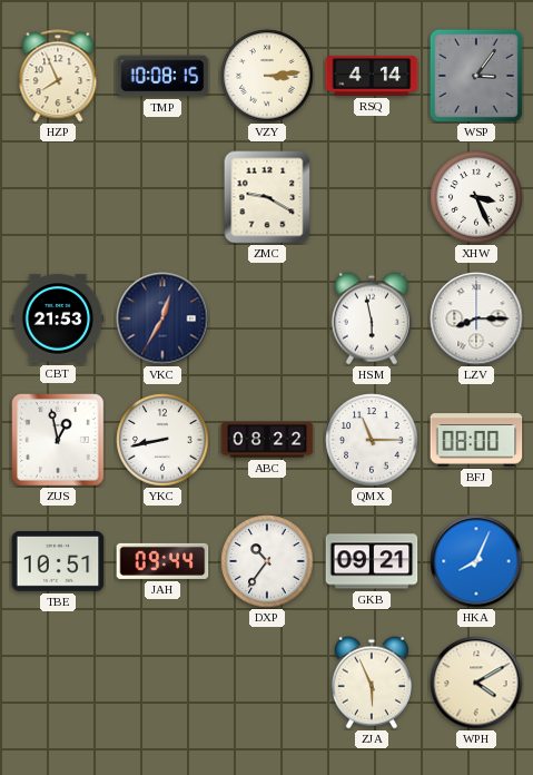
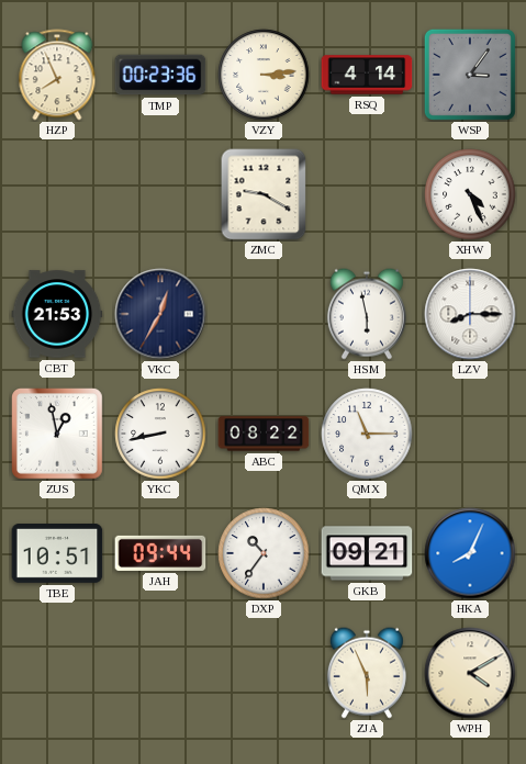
TMP: 10:08 -> 00:23 (160, 75)
XHW: 3:26 -> 4:26 (470, 194)
BFJ: 08:00 -> none (476, 440)
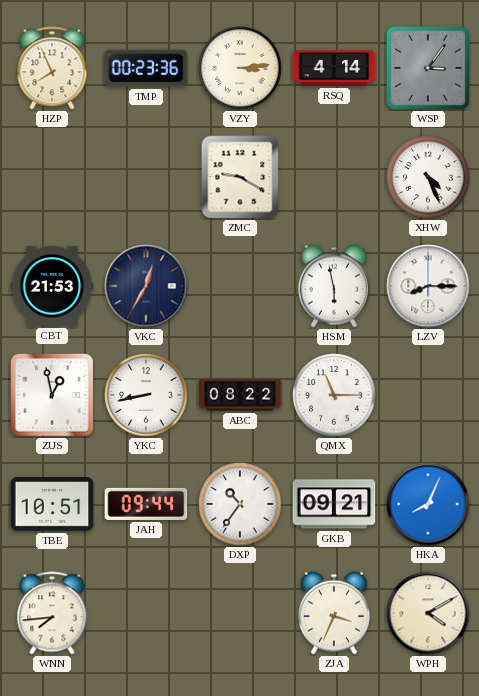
WNN: none -> 7:44 (52, 613)
ZJA: 5:56 -> 3:34 (334, 613)
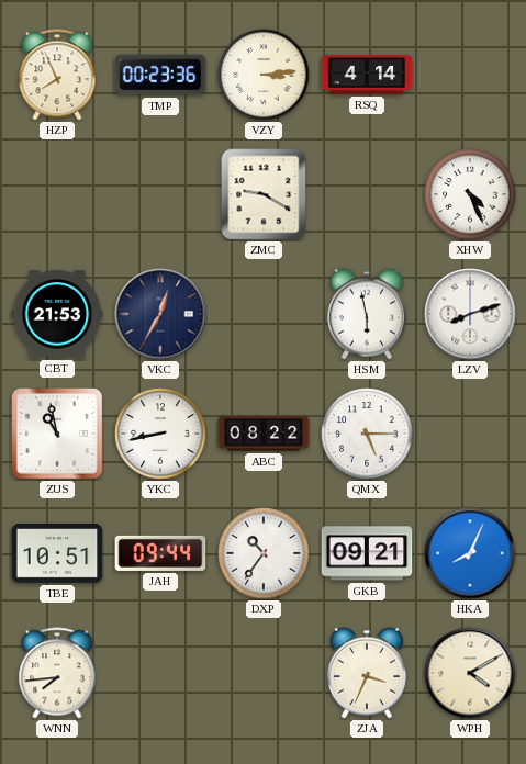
WSP: 3:06 -> none (428, 68)
LZV: 8:15 -> 8:12 (470, 314)
ZUS: 12:58 -> 10:58 (58, 435)
QMX: 11:15 -> 5:15 (367, 434)
